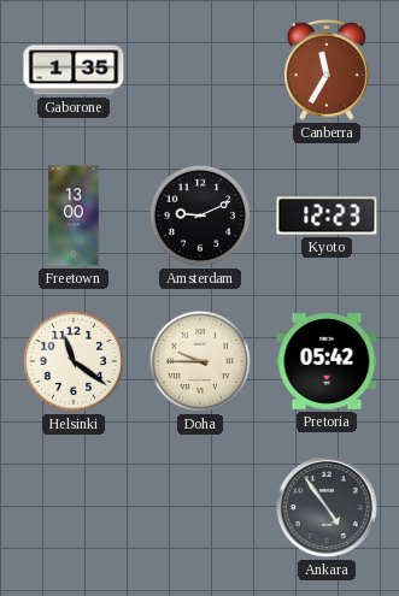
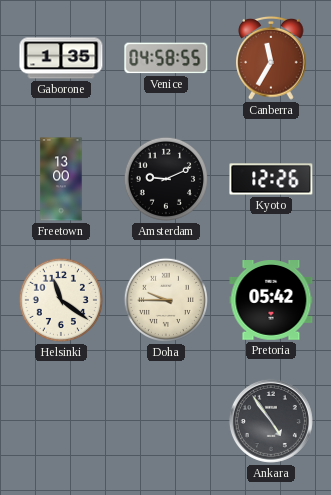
Venice: none -> 04:58 (166, 58)
Kyoto: 12:23 -> 12:26 (271, 179)
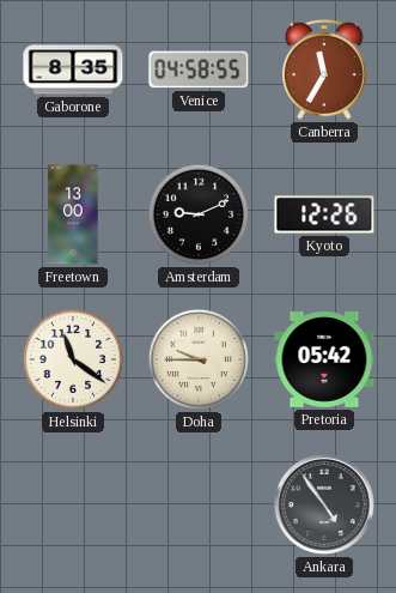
Gaborone: 1:35 -> 8:35 (73, 69)
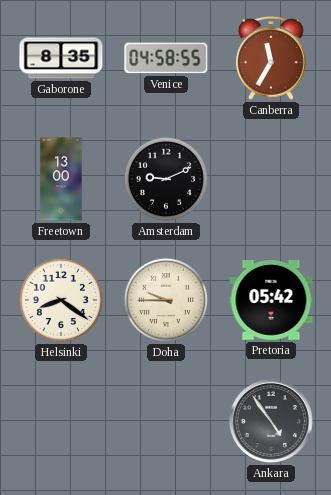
Kyoto: 12:26 -> none (324, 214)
Helsinki: 11:21 -> 8:21 (61, 300)
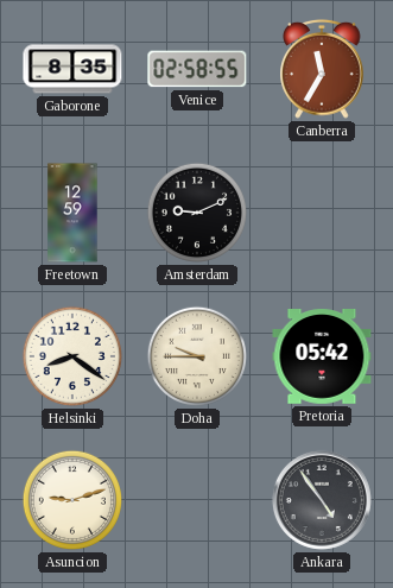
Venice: 04:58 -> 02:58 (197, 69)
Freetown: 13:00 -> 12:59 (72, 213)
Asuncion: none -> 9:12 (72, 500)
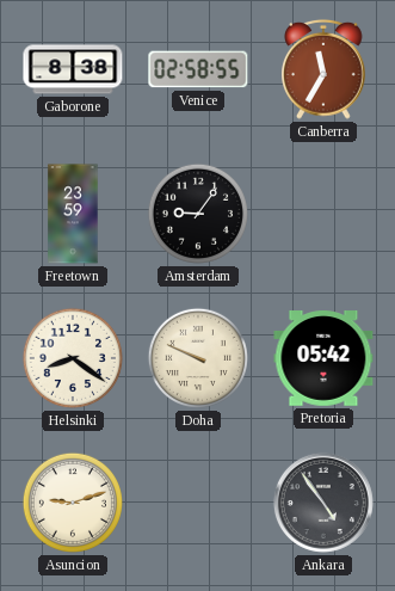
Gaborone: 8:35 -> 8:38 (73, 69)
Freetown: 12:59 -> 23:59 (73, 214)
Amsterdam: 9:11 -> 9:06 (198, 214)
Doha: 9:45 -> 9:49 (198, 358)
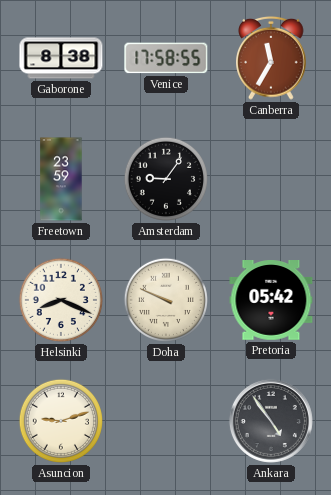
Venice: 02:58 -> 17:58 (166, 58)
Helsinki: 8:21 -> 8:19 (61, 300)
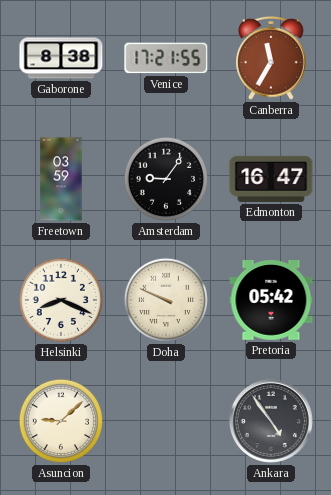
Venice: 17:58 -> 17:21 (166, 58)
Freetown: 23:59 -> 03:59 (61, 179)
Edmonton: none -> 16:47 (271, 179)
Asuncion: 9:12 -> 9:08 (61, 421)
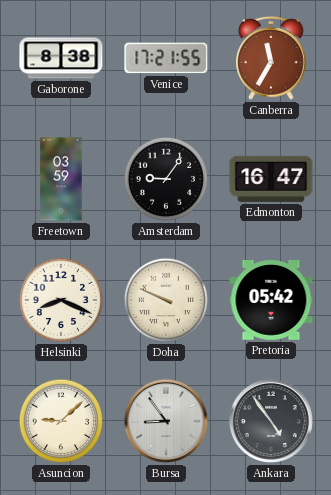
Bursa: none -> 8:54 (166, 421)
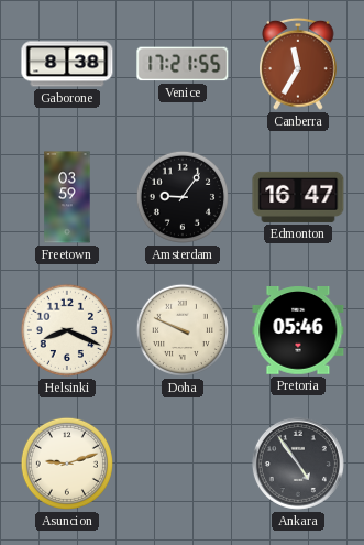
Pretoria: 05:42 -> 05:46 (298, 330)
Asuncion: 9:08 -> 9:12 (67, 464)
Bursa: 8:54 -> none (166, 421)
